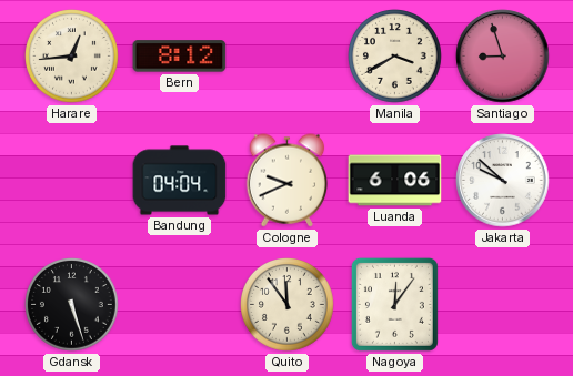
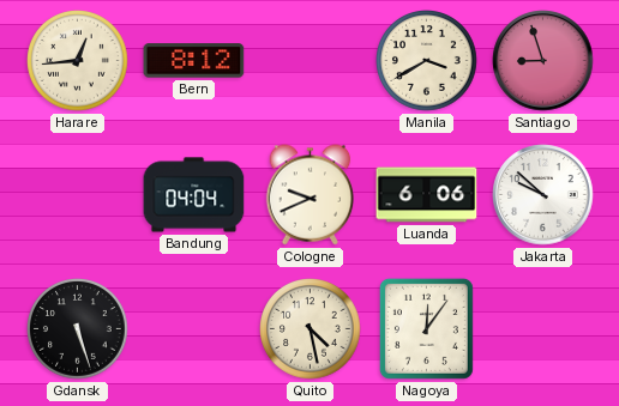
Quito: 11:54 -> 4:28 (311, 329)
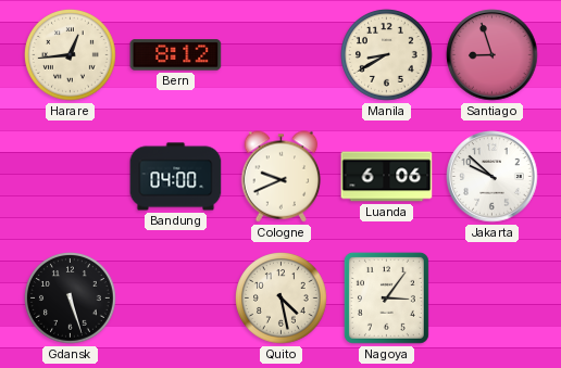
Manila: 3:40 -> 8:40 (387, 55)
Bandung: 04:04 -> 04:00 (176, 177)
Nagoya: 12:06 -> 3:06 (386, 297)
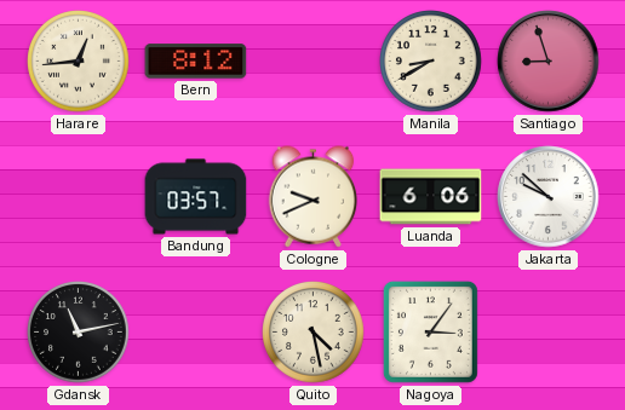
Bandung: 04:00 -> 03:57 (196, 197)
Gdansk: 5:27 -> 11:13 (79, 333)
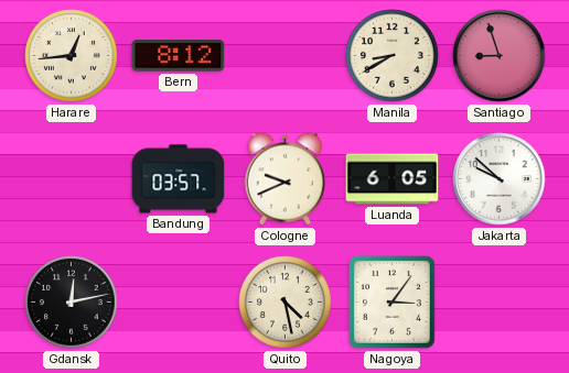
Luanda: 6:06 -> 6:05 (393, 179)
Gdansk: 11:13 -> 12:13 (72, 303)
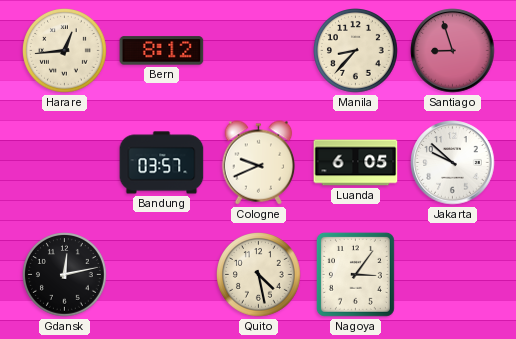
Manila: 8:40 -> 8:37 (356, 51)
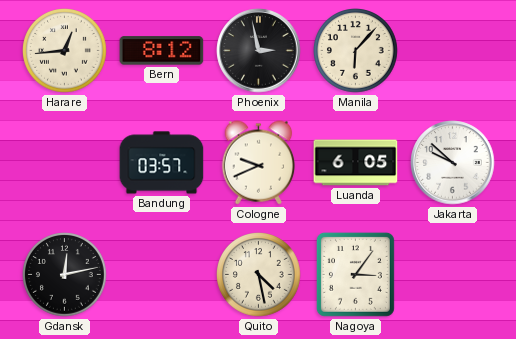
Phoenix: none -> 2:58 (259, 51)
Manila: 8:37 -> 6:07 (356, 51)
Santiago: 8:57 -> none (453, 51)
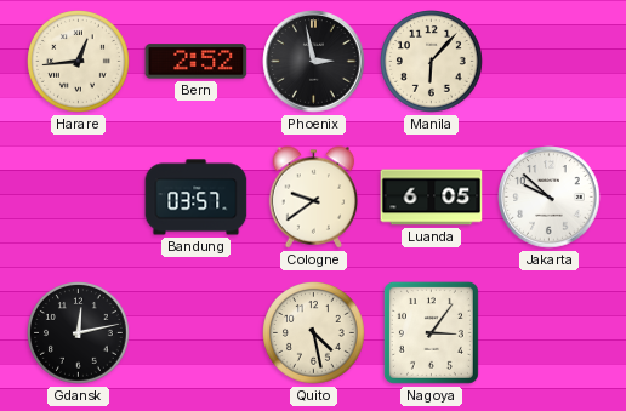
Bern: 8:12 -> 2:52 (197, 62)
Cologne: 9:41 -> 9:39 (314, 198)
